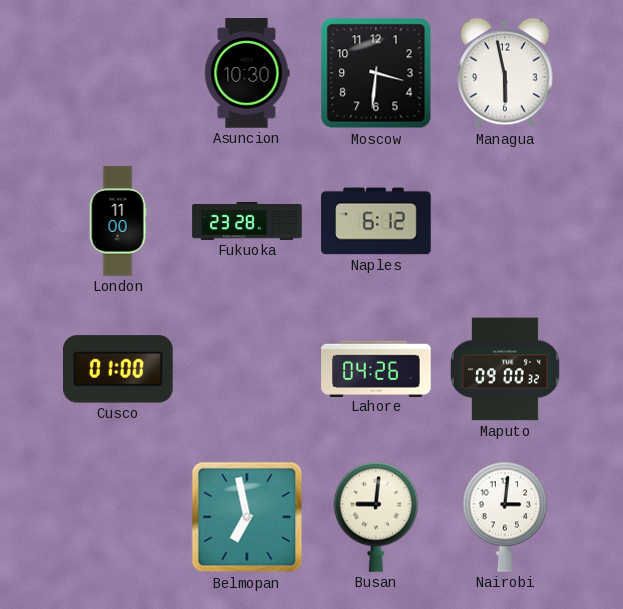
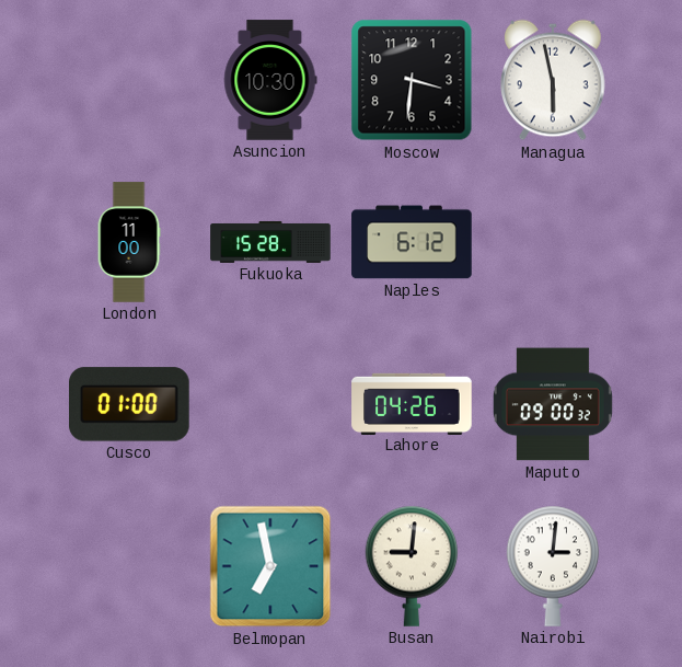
Fukuoka: 23:28 -> 15:28 (270, 242)
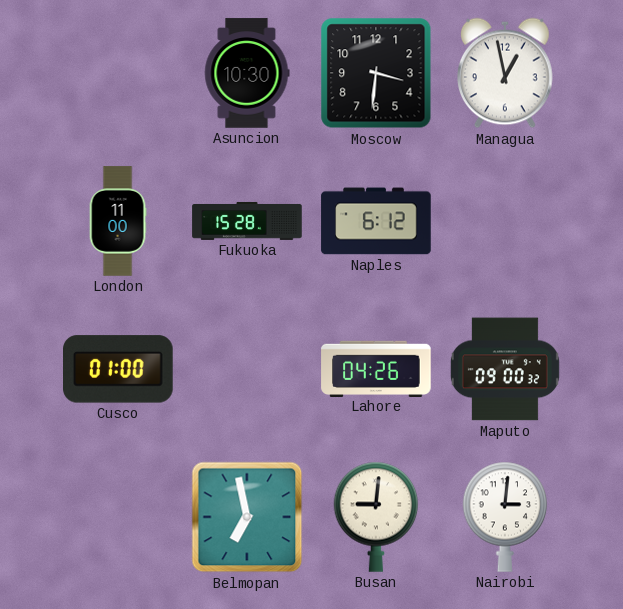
Managua: 5:58 -> 12:58 (506, 73)
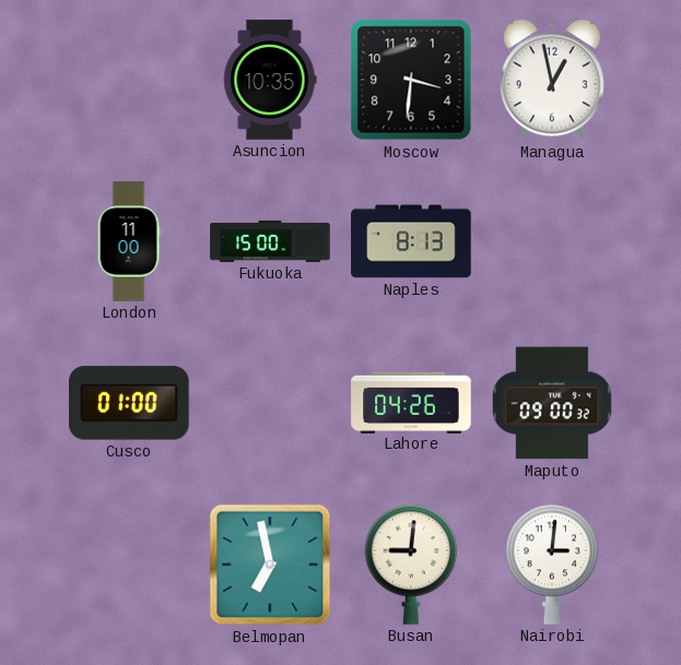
Asuncion: 10:30 -> 10:35 (270, 80)
Fukuoka: 15:28 -> 15:00 (270, 241)
Naples: 6:12 -> 8:13 (411, 241)
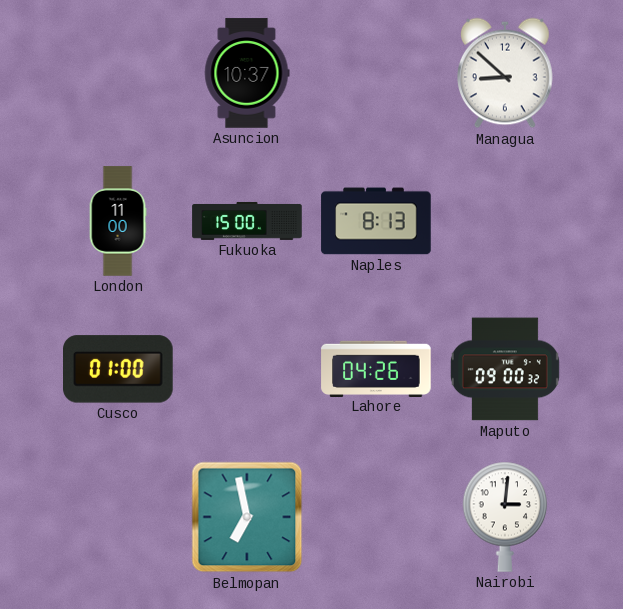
Asuncion: 10:35 -> 10:37 (247, 73)
Moscow: 3:31 -> none (411, 80)
Managua: 12:58 -> 8:52 (506, 73)
Busan: 9:01 -> none (411, 565)
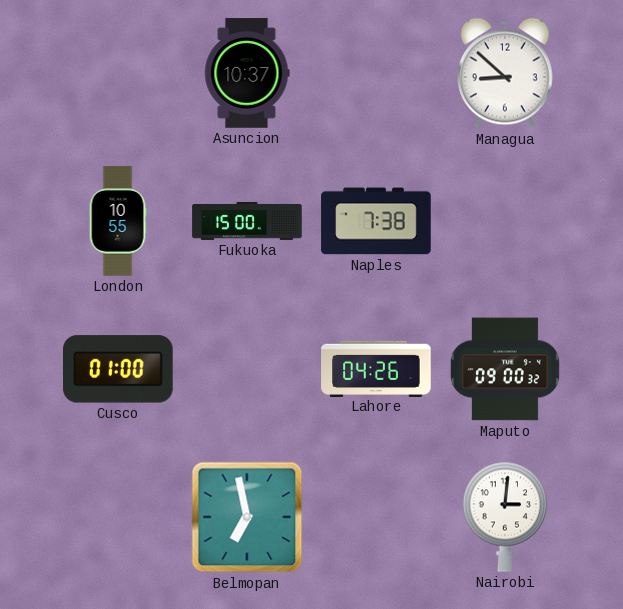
London: 11:00 -> 10:55 (118, 221)
Naples: 8:13 -> 7:38 (376, 221)
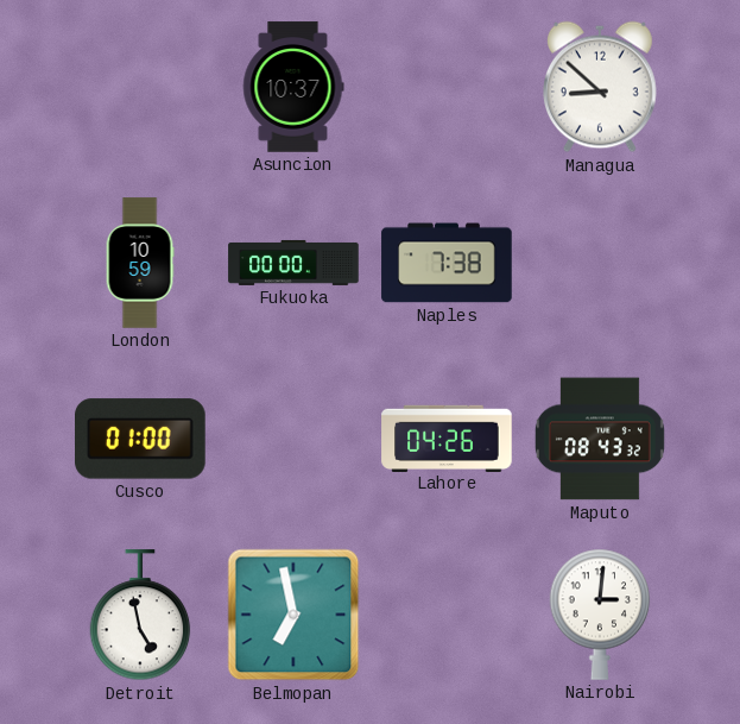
London: 10:55 -> 10:59 (140, 263)
Fukuoka: 15:00 -> 00:00 (293, 263)
Maputo: 09:00 -> 08:43 (600, 439)
Detroit: none -> 4:58 (140, 616)
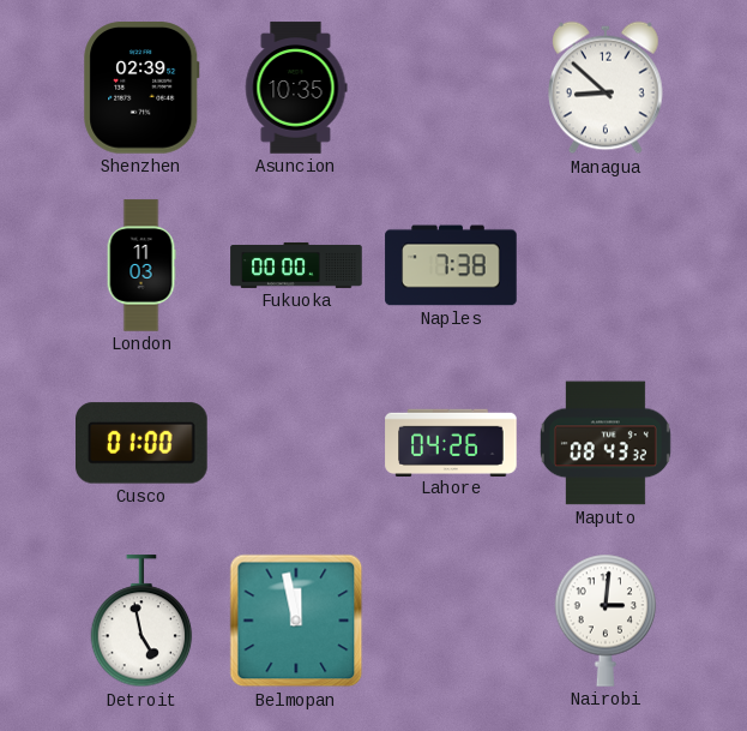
Shenzhen: none -> 02:39 (141, 88)
Asuncion: 10:37 -> 10:35 (296, 88)
London: 10:59 -> 11:03 (141, 265)
Belmopan: 6:58 -> 11:58 (296, 621)
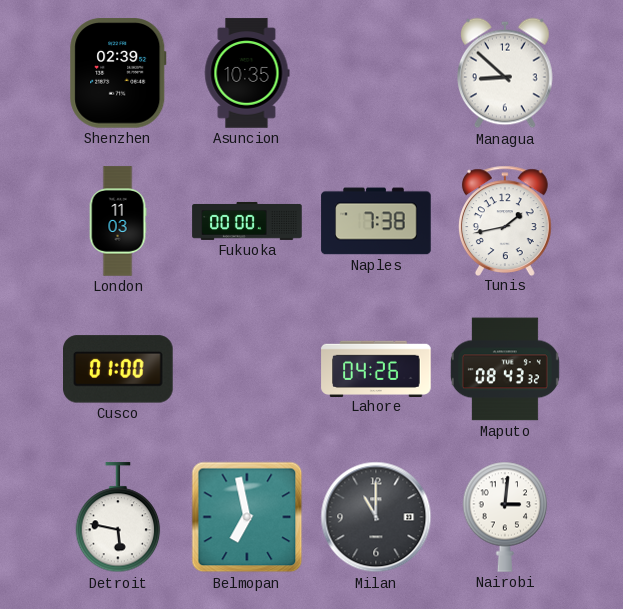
Tunis: none -> 1:43 (505, 220)
Detroit: 4:58 -> 5:47 (118, 518)
Belmopan: 11:58 -> 6:58 (247, 517)
Milan: none -> 11:00 (376, 517)
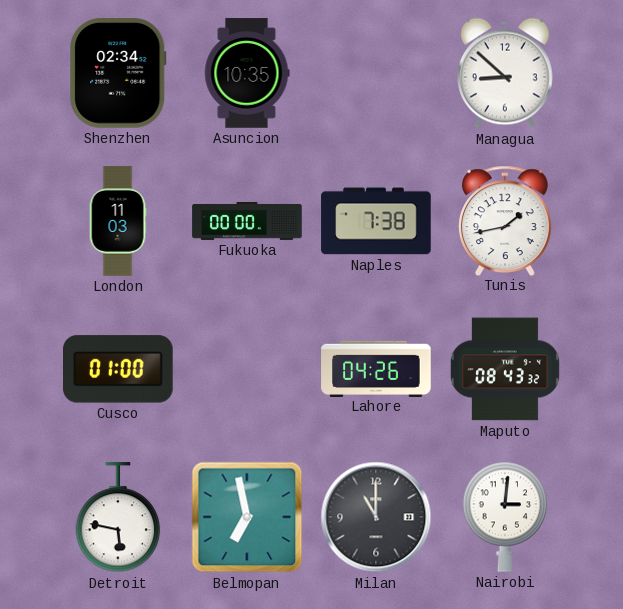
Shenzhen: 02:39 -> 02:34 (118, 73)
